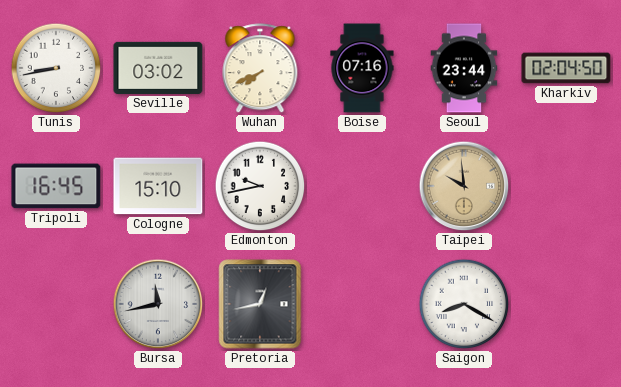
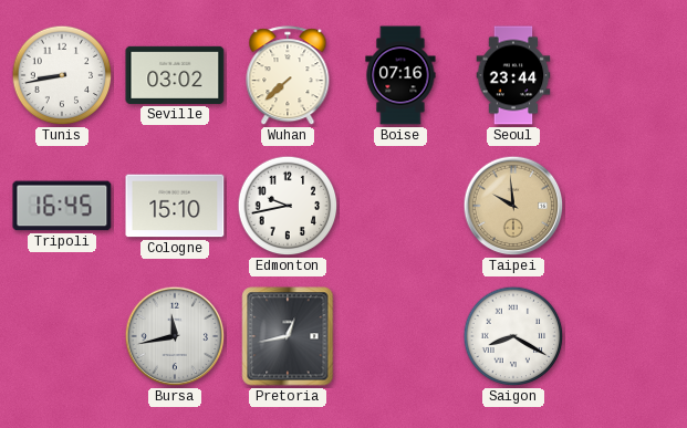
Wuhan: 7:41 -> 7:38 (288, 76)
Kharkiv: 02:04 -> none (566, 68)
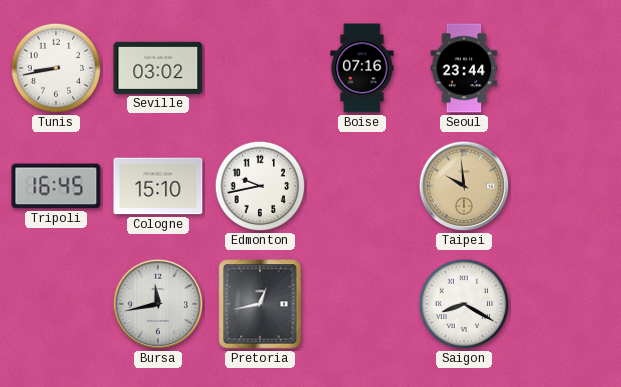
Wuhan: 7:38 -> none (288, 76)
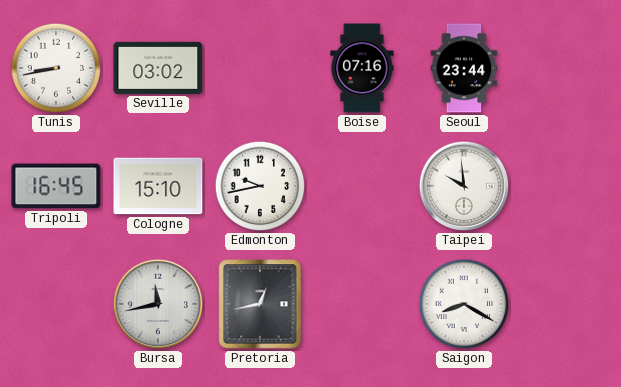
Taipei dial: champagne -> white (464, 186)
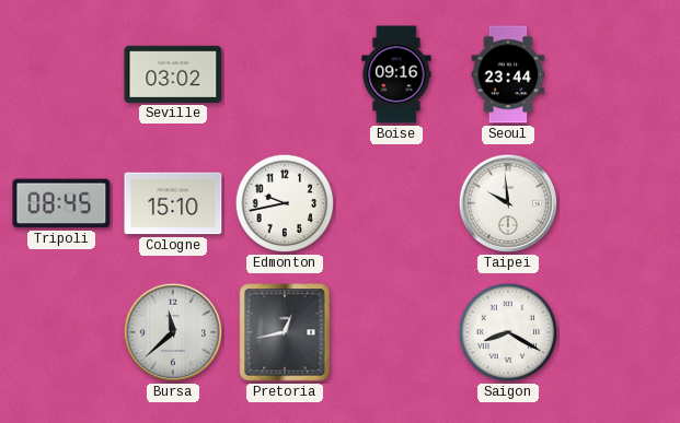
Tunis: 8:43 -> none (56, 68)
Boise: 07:16 -> 09:16 (396, 74)
Tripoli: 16:45 -> 08:45 (61, 203)
Bursa: 11:43 -> 11:38 (173, 332)
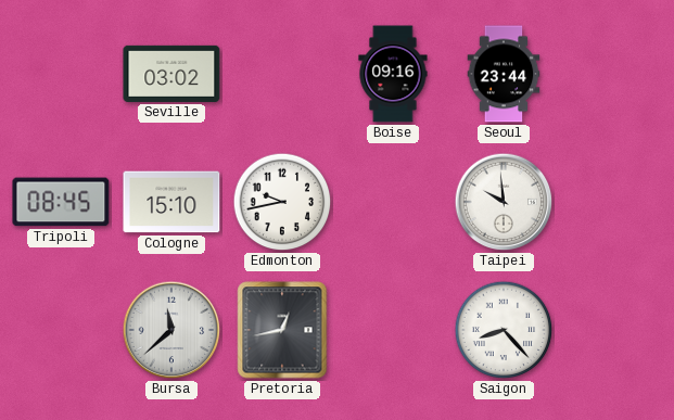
Saigon: 8:20 -> 8:23 (504, 330)
